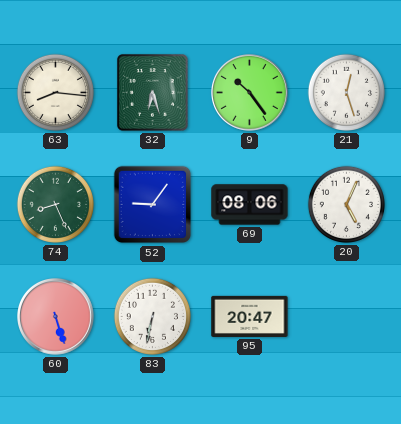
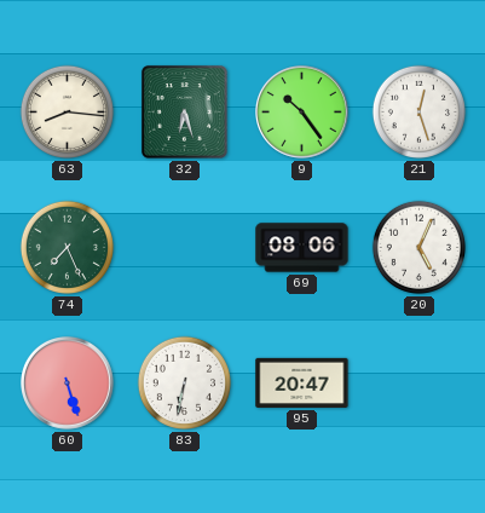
74: 8:26 -> 7:26 (67, 247)
52: 9:06 -> none (153, 205)
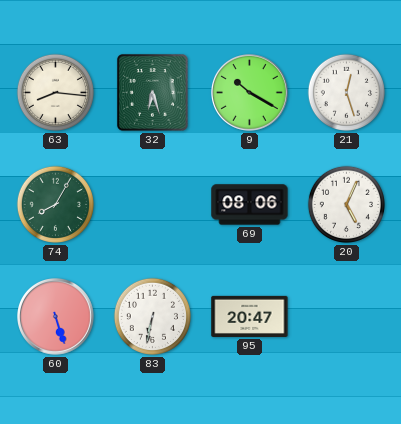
9: 10:24 -> 10:20 (250, 93)
74: 7:26 -> 8:05 (55, 204)
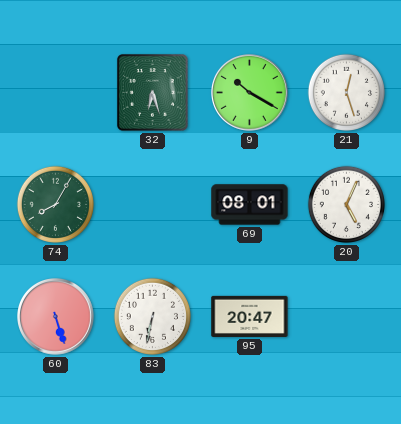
63: 8:16 -> none (55, 92)
69: 08:06 -> 08:01 (250, 205)
